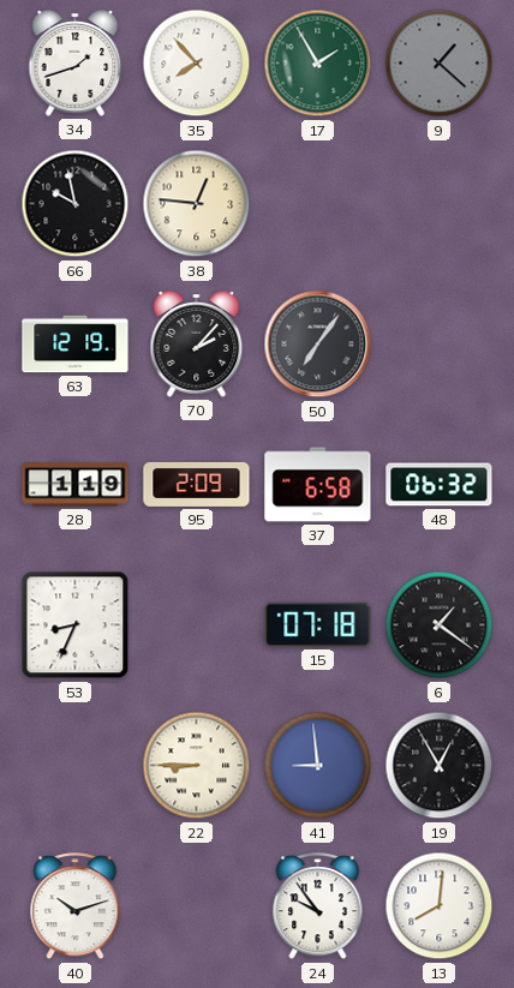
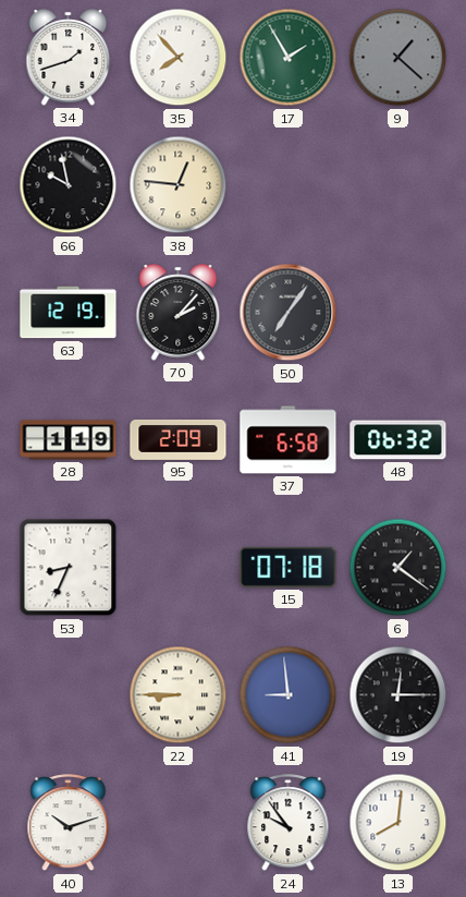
19: 12:55 -> 12:15 (398, 695)
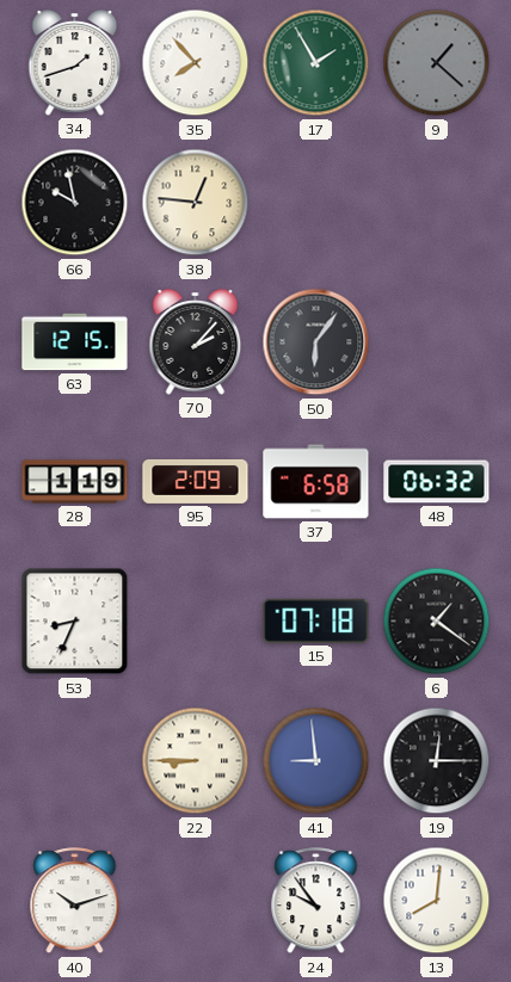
63: 12:19 -> 12:15 (75, 342)
50: 7:06 -> 6:06 (316, 342)
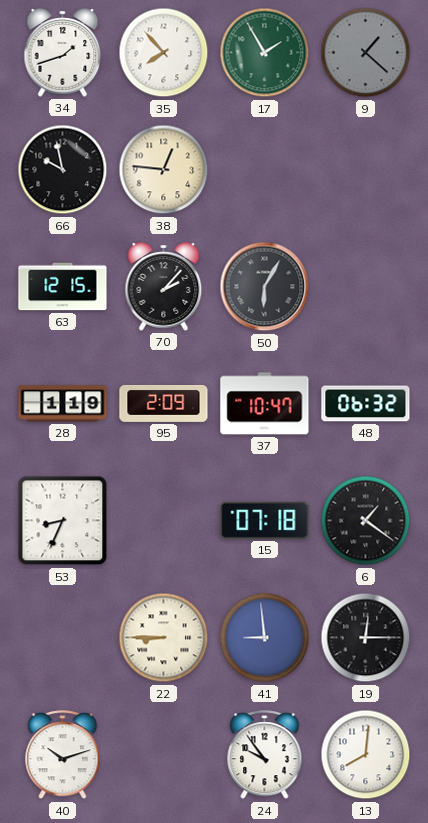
50: 6:06 -> 6:05 (265, 287)
37: 6:58 -> 10:47 (265, 404)
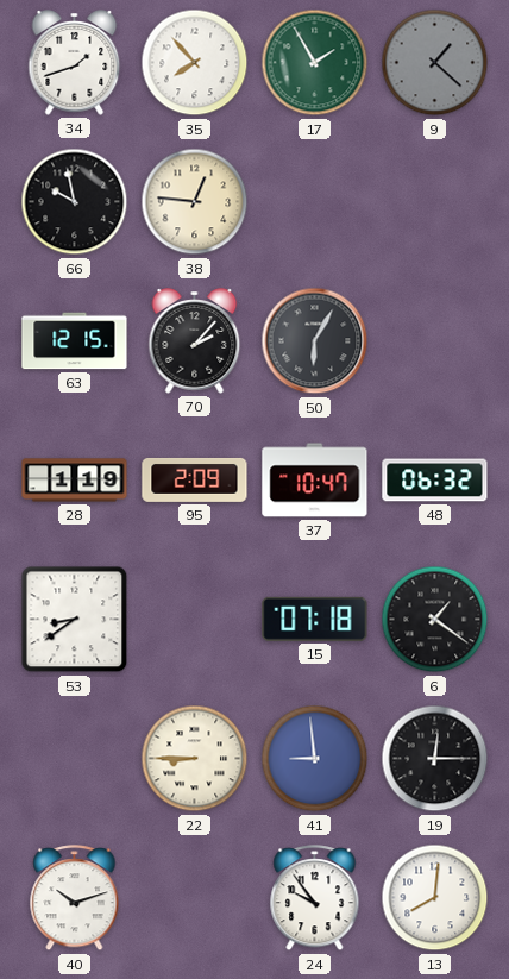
53: 8:34 -> 8:39 (75, 620)
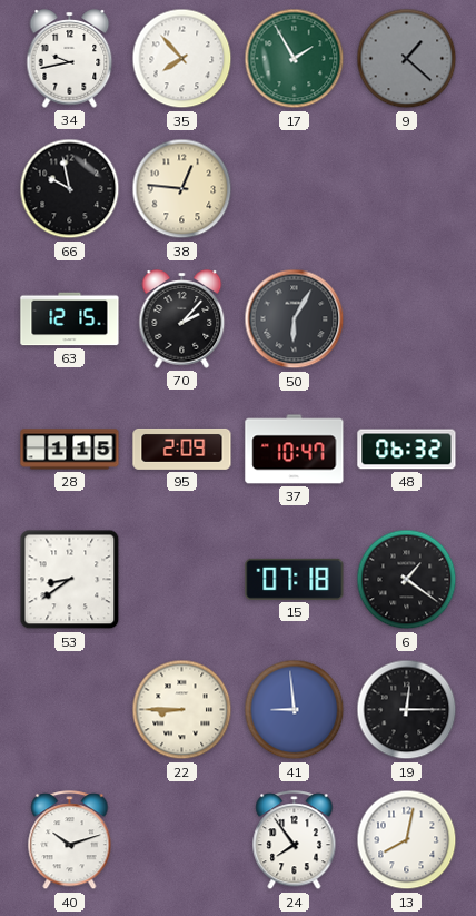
34: 1:42 -> 9:43 (70, 59)
28: 1:19 -> 1:15 (70, 450)
24: 9:54 -> 7:54 (295, 840)
13: 8:01 -> 8:02 (407, 840)
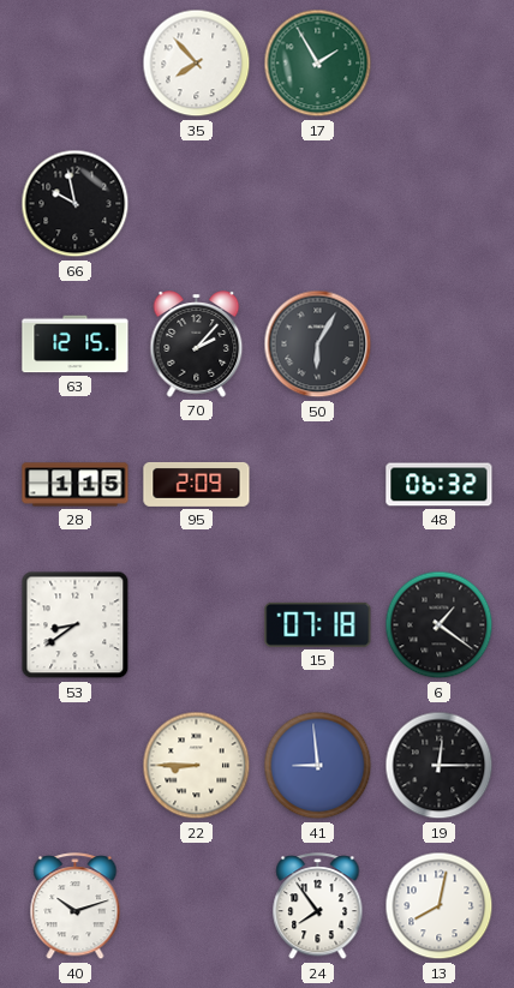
34: 9:43 -> none (70, 59)
9: 1:22 -> none (407, 59)
38: 12:46 -> none (182, 189)
37: 10:47 -> none (295, 450)
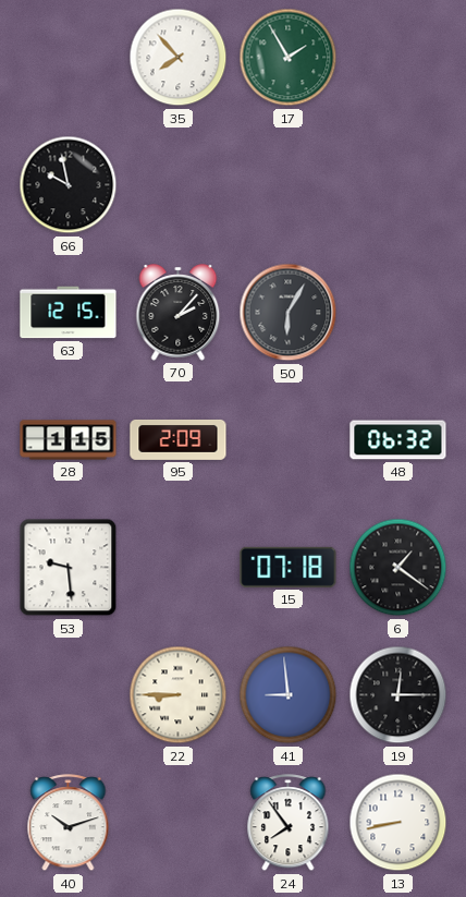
53: 8:39 -> 9:29 (69, 568)
13: 8:02 -> 8:43 (398, 823)
